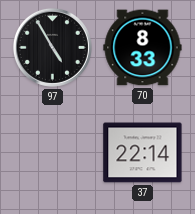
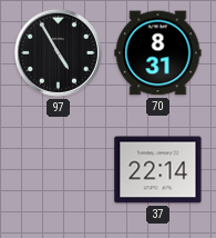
70: 8:33 -> 8:31 (158, 53)
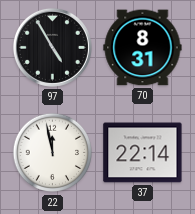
22: none -> 11:58 (53, 153)
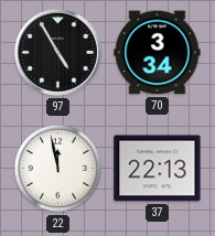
70: 8:31 -> 3:34 (158, 53)
37: 22:14 -> 22:13 (158, 169)
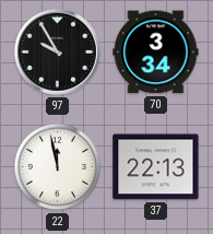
97: 4:55 -> 9:55 (57, 51)
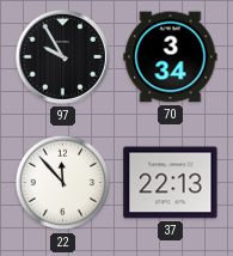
22: 11:58 -> 11:53 (63, 183)
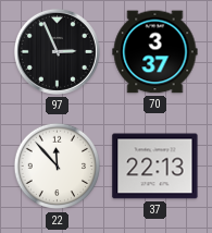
97: 9:55 -> 2:56 (57, 51)
70: 3:34 -> 3:37 (155, 52)
